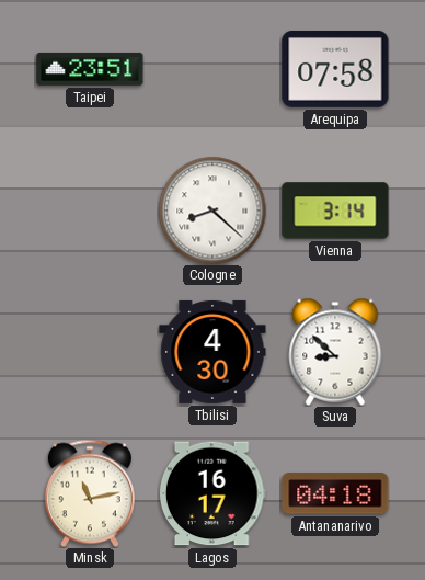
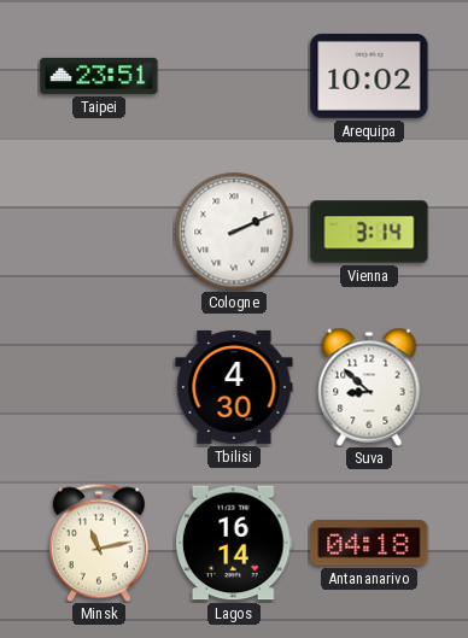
Arequipa: 07:58 -> 10:02 (369, 76)
Cologne: 8:22 -> 2:11 (234, 232)
Lagos: 16:17 -> 16:14 (234, 543)
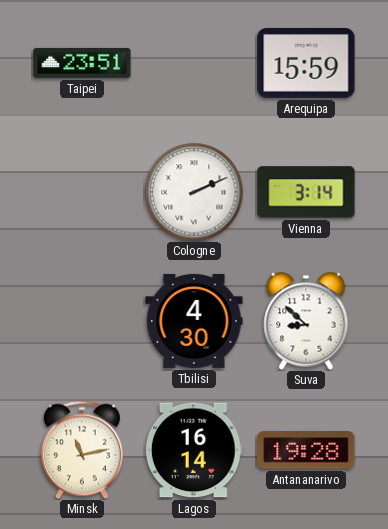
Arequipa: 10:02 -> 15:59 (306, 63)
Antananarivo: 04:18 -> 19:28 (306, 450)
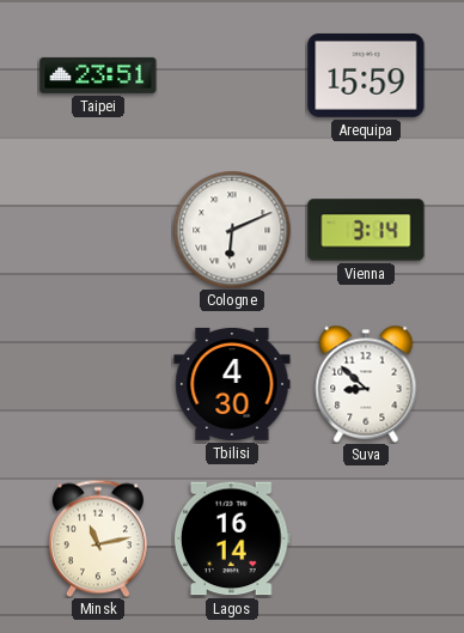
Cologne: 2:11 -> 6:11 (232, 230)
Antananarivo: 19:28 -> none (306, 450)
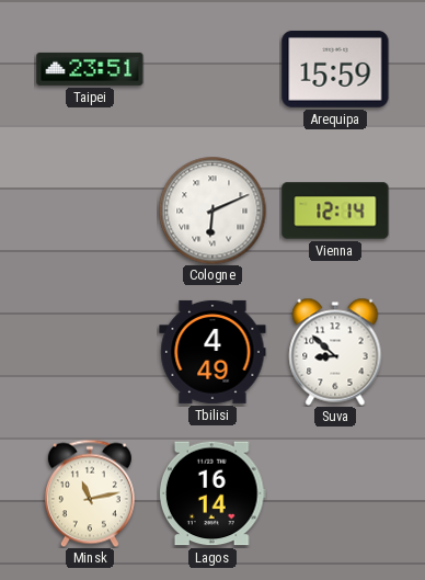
Vienna: 3:14 -> 12:14 (335, 211)
Tbilisi: 4:30 -> 4:49 (213, 352)
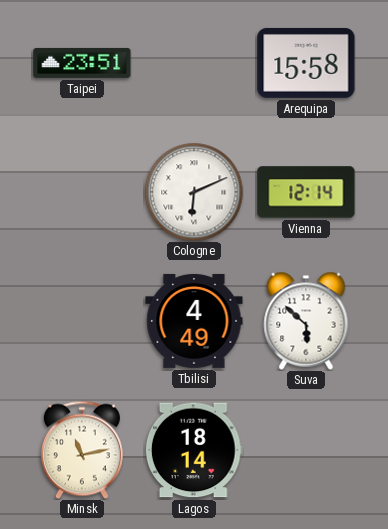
Arequipa: 15:59 -> 15:58 (306, 63)
Suva: 8:52 -> 5:52 (306, 321)
Lagos: 16:14 -> 18:14 (194, 450)
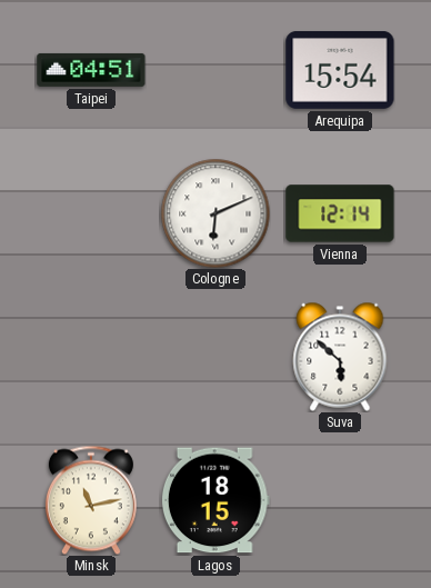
Taipei: 23:51 -> 04:51 (91, 70)
Arequipa: 15:58 -> 15:54 (340, 70)
Tbilisi: 4:49 -> none (194, 321)
Lagos: 18:14 -> 18:15 (215, 500)
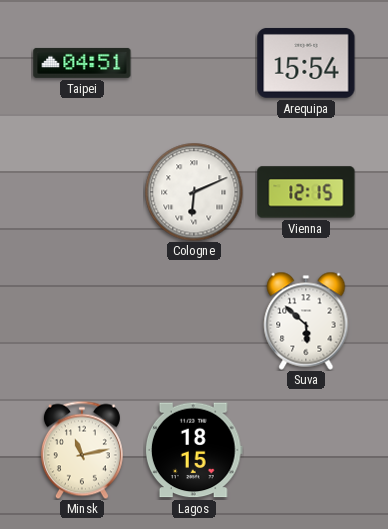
Vienna: 12:14 -> 12:15 (306, 192)
